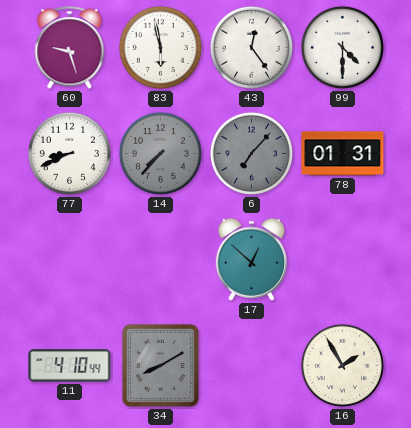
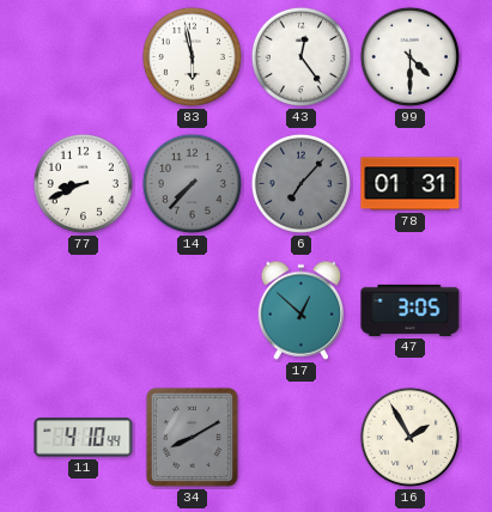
60: 9:27 -> none (70, 48)
47: none -> 3:05 (411, 310)
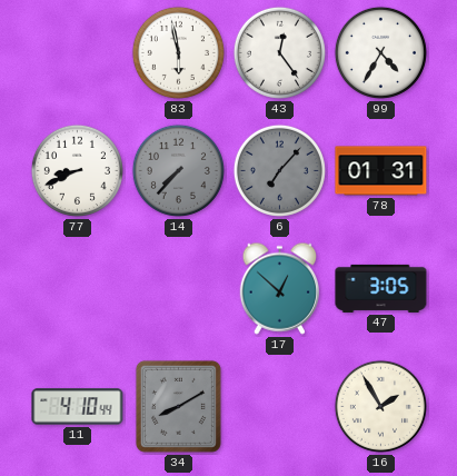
99: 4:30 -> 4:35 (380, 52)
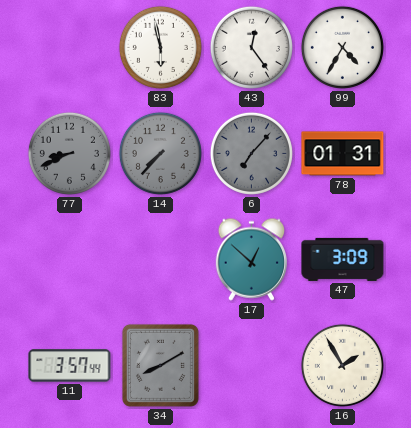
77 dial: white -> grey (69, 153)
47: 3:05 -> 3:09 (343, 259)
11: 4:10 -> 3:57 (70, 366)
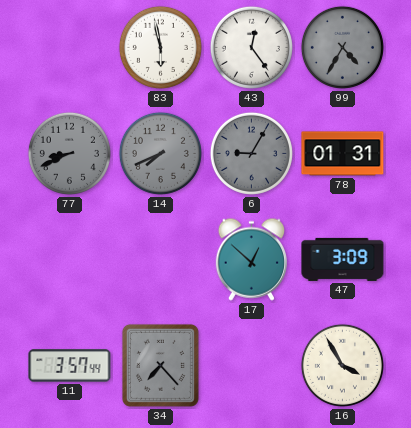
99 dial: white -> grey (342, 47)
14: 7:37 -> 7:41 (160, 153)
6: 7:07 -> 9:05 (251, 153)
34: 8:10 -> 7:23 (160, 365)
16: 1:55 -> 3:55 (342, 365)
